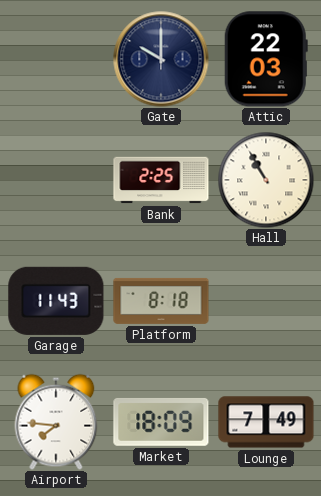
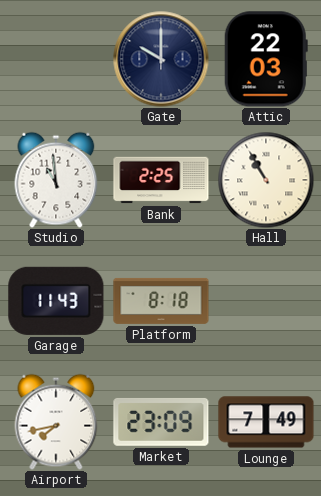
Studio: none -> 10:59 (56, 180)
Airport: 7:46 -> 7:43 (56, 422)
Market: 18:09 -> 23:09 (161, 422)
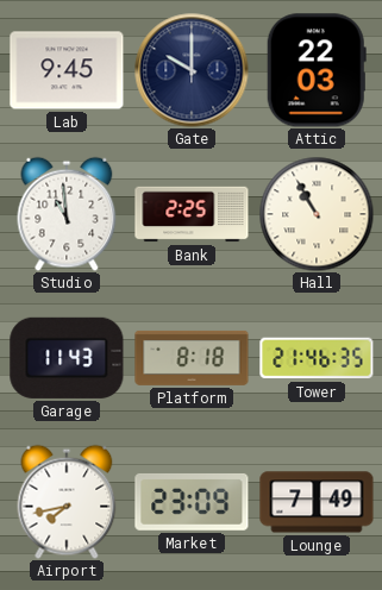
Lab: none -> 9:45 (67, 70)
Tower: none -> 21:46 (317, 358)
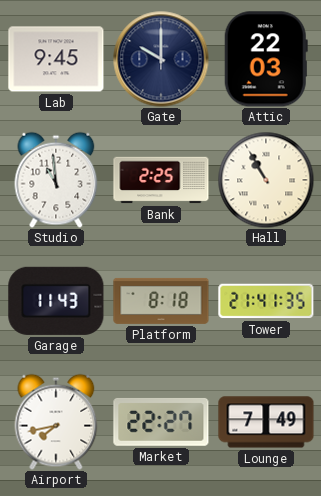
Tower: 21:46 -> 21:41 (266, 301)
Market: 23:09 -> 22:27 (161, 422)
